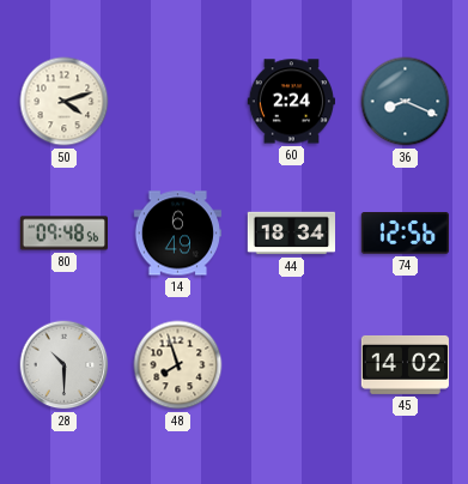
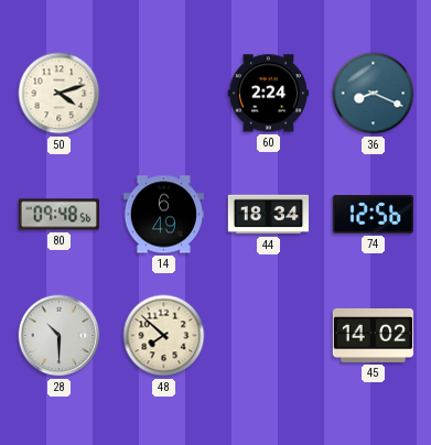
48: 7:57 -> 7:52 (164, 336)
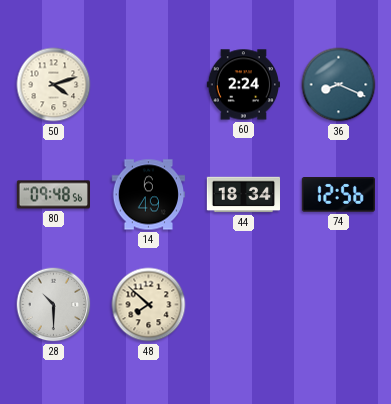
45: 14:02 -> none (374, 335)
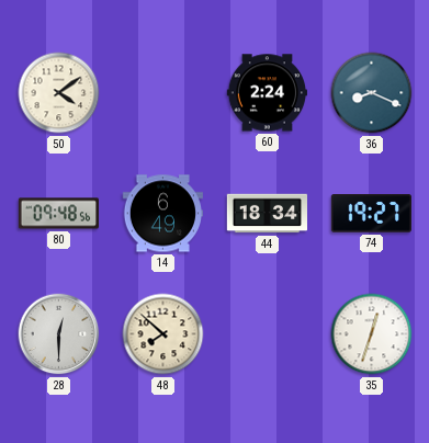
50: 4:12 -> 4:09 (59, 93)
74: 12:56 -> 19:27 (371, 214)
28: 10:30 -> 12:30 (59, 334)
35: none -> 12:33 (372, 334)
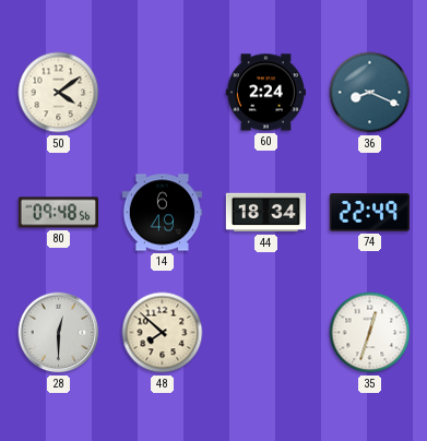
74: 19:27 -> 22:49 (369, 213)
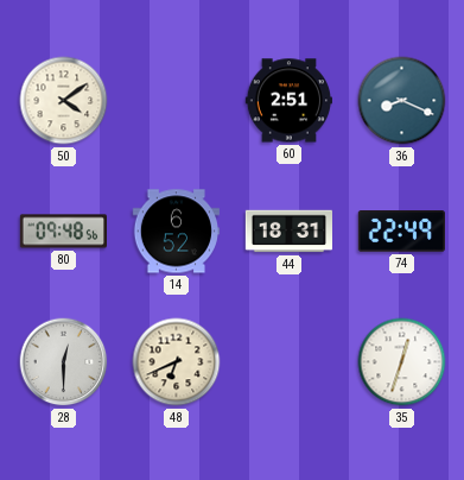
60: 2:24 -> 2:51 (288, 101)
14: 6:49 -> 6:52 (176, 232)
44: 18:34 -> 18:31 (288, 232)
48: 7:52 -> 6:41 (177, 362)
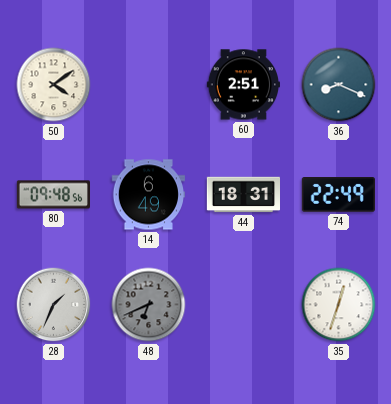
14: 6:52 -> 6:49 (148, 195)
28: 12:30 -> 1:34 (54, 305)
48 dial: cream -> grey (149, 305)
